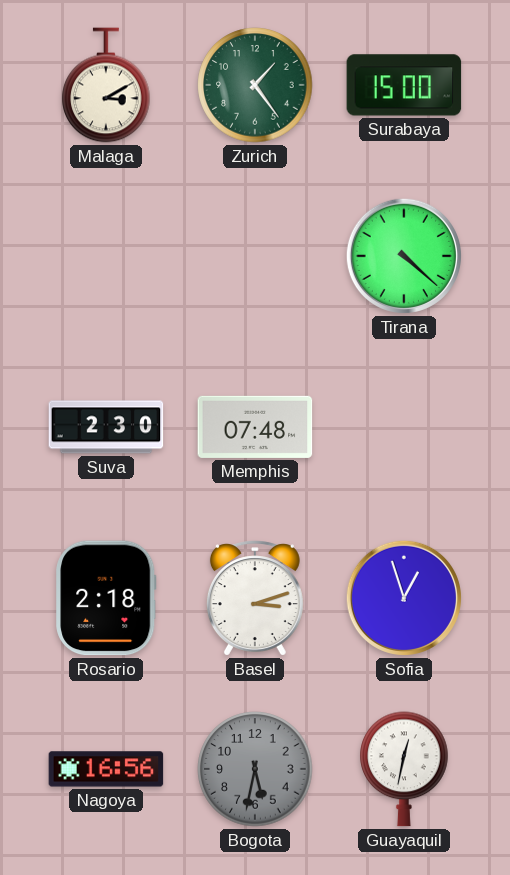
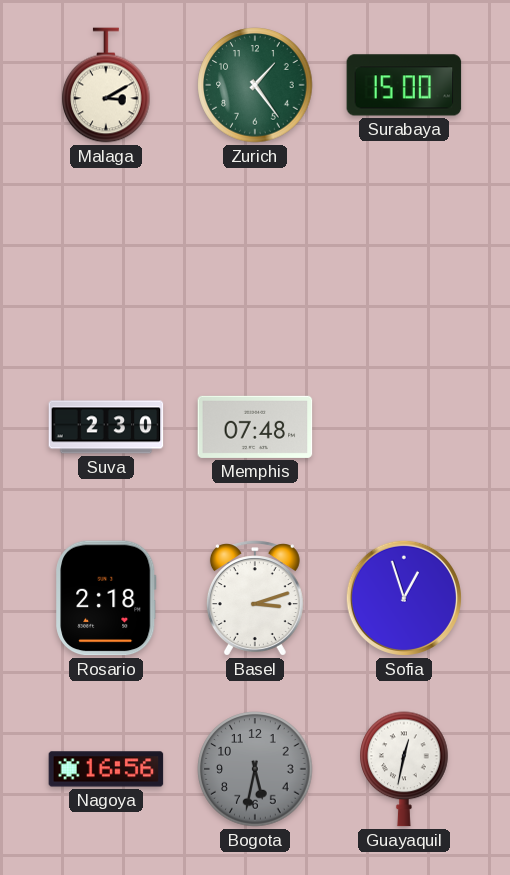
Tirana: 4:22 -> none (404, 256)
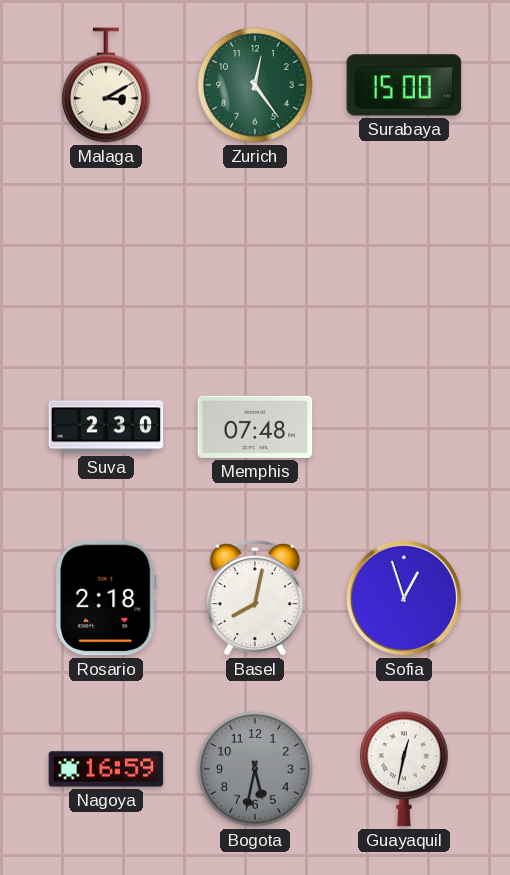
Zurich: 1:24 -> 12:24 (255, 85)
Basel: 3:12 -> 8:02 (255, 598)
Nagoya: 16:56 -> 16:59 (106, 769)
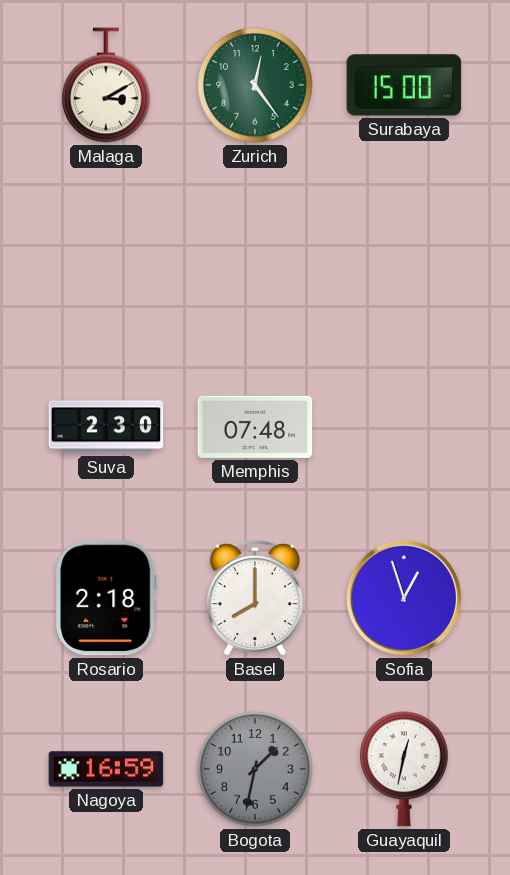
Basel: 8:02 -> 8:00 (255, 598)
Bogota: 5:32 -> 1:32 (255, 769)
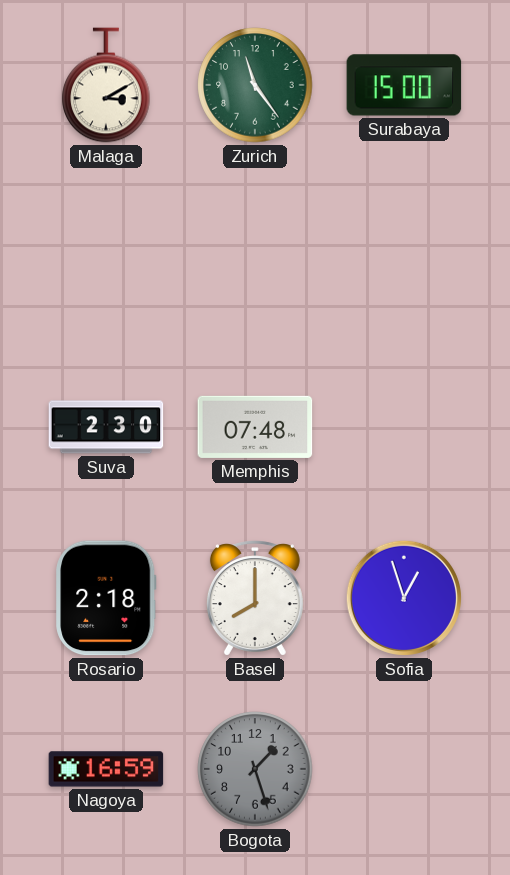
Zurich: 12:24 -> 11:24 (255, 85)
Bogota: 1:32 -> 1:27 (255, 769)
Guayaquil: 12:32 -> none (404, 769)
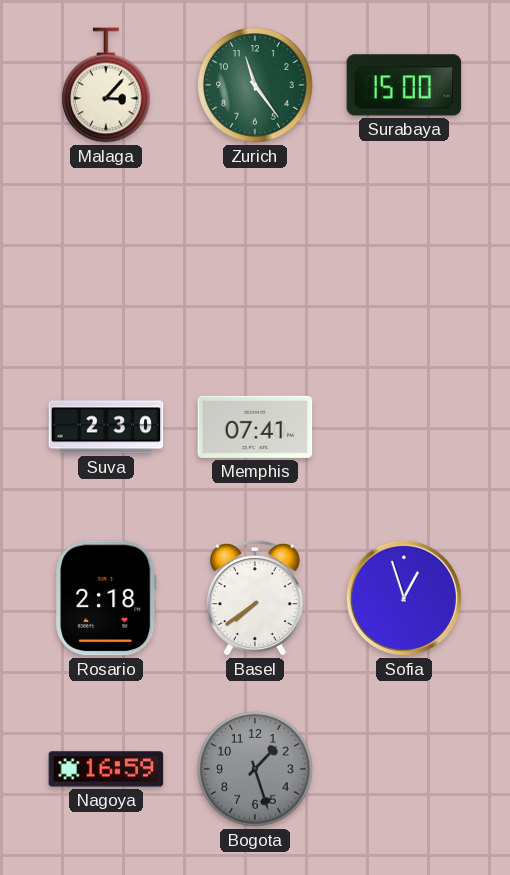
Malaga: 3:10 -> 3:07 (106, 85)
Memphis: 07:48 -> 07:41 (255, 427)
Basel: 8:00 -> 7:39 (255, 598)
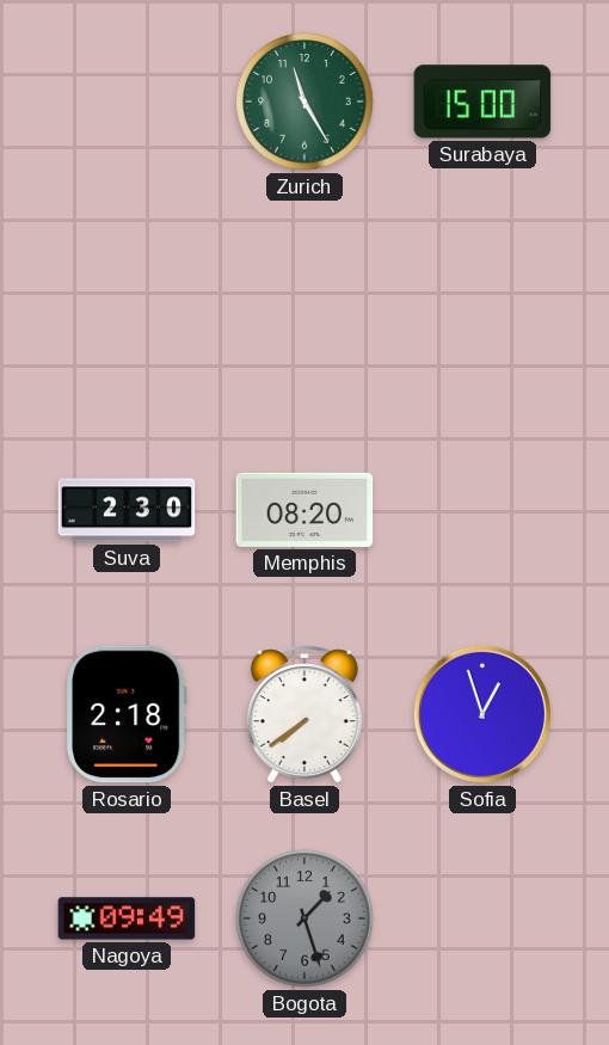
Malaga: 3:07 -> none (106, 85)
Zurich: 11:24 -> 11:25 (304, 102)
Memphis: 07:41 -> 08:20 (304, 510)
Nagoya: 16:59 -> 09:49 (127, 918)
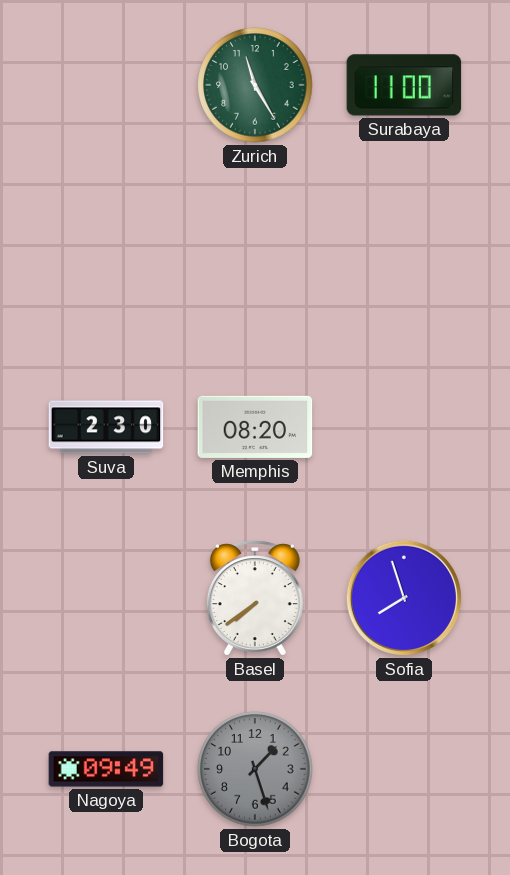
Surabaya: 15:00 -> 11:00 (404, 85)
Rosario: 2:18 -> none (127, 714)
Sofia: 12:57 -> 7:57 (404, 598)
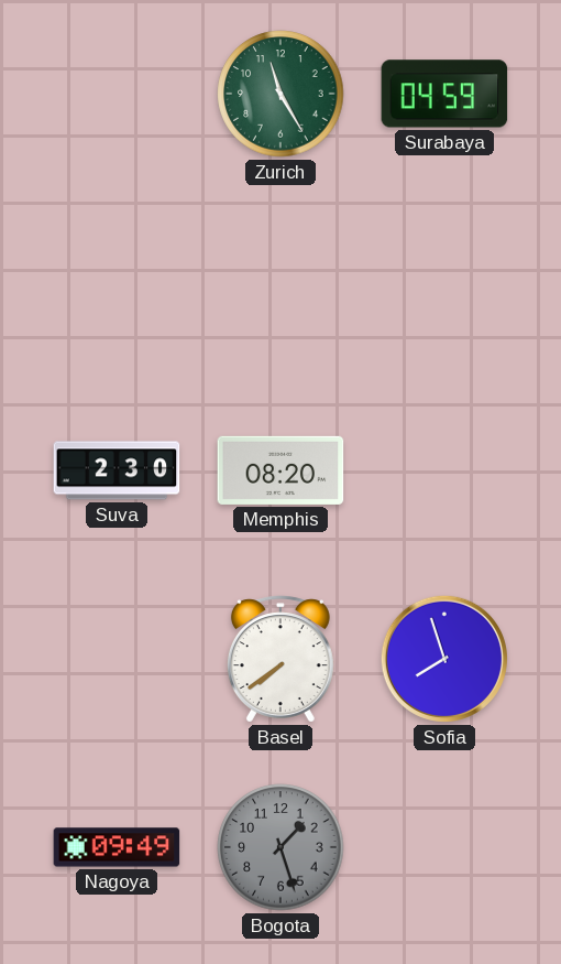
Surabaya: 11:00 -> 04:59 (444, 94)
